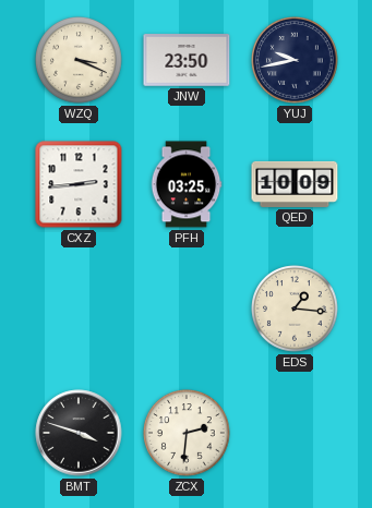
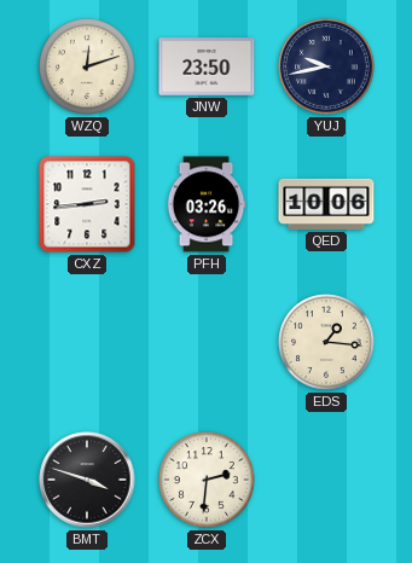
WZQ: 3:19 -> 12:12 (87, 66)
PFH: 03:25 -> 03:26 (207, 204)
QED: 10:09 -> 10:06 (326, 204)
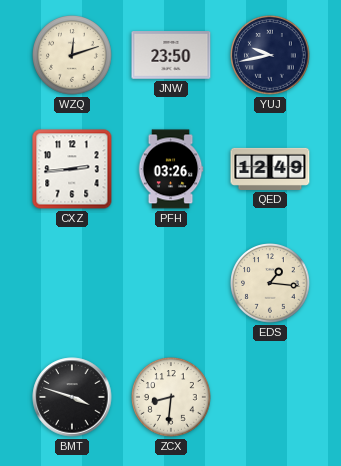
QED: 10:06 -> 12:49 (270, 169)
ZCX: 2:31 -> 8:31 (171, 397)
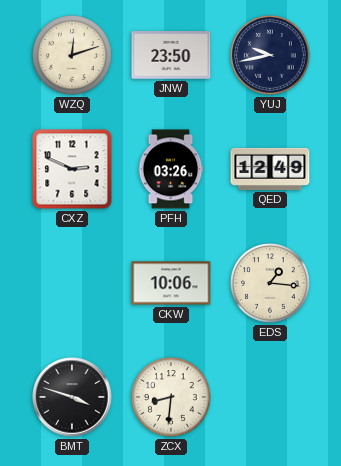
CXZ: 2:44 -> 2:49 (72, 169)
CKW: none -> 10:06 (171, 283)
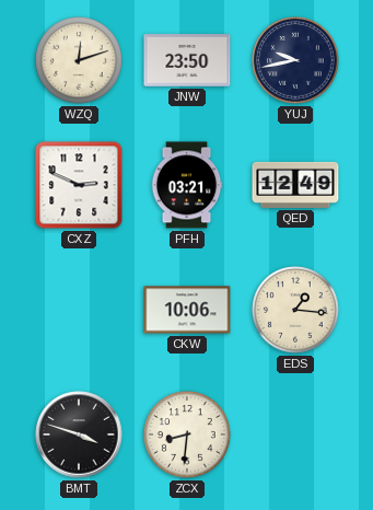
PFH: 03:26 -> 03:21 (187, 185)
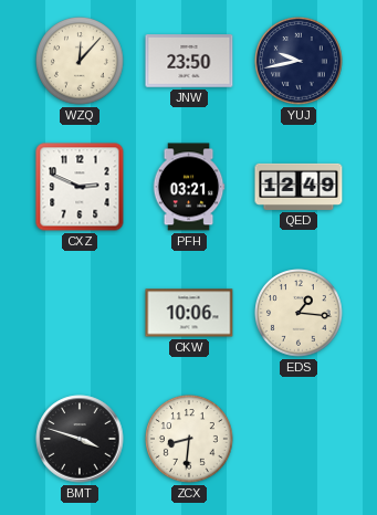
WZQ: 12:12 -> 12:07 (80, 61)
